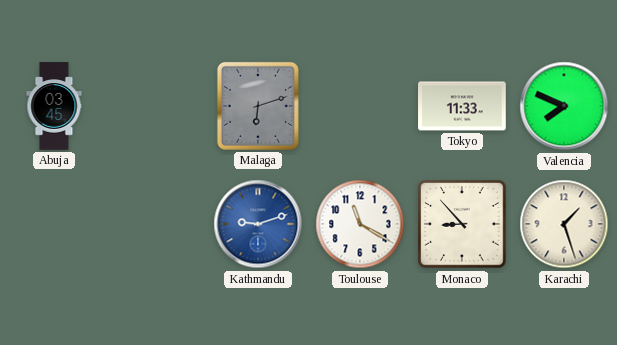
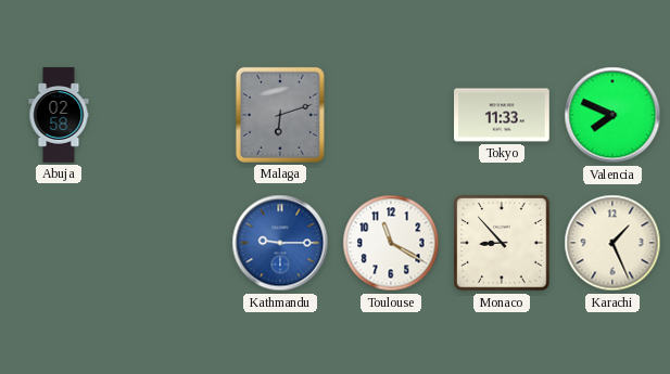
Abuja: 03:45 -> 02:58 (59, 115)
Kathmandu: 9:12 -> 9:15 (280, 243)
Karachi: 1:27 -> 1:26 (612, 243)
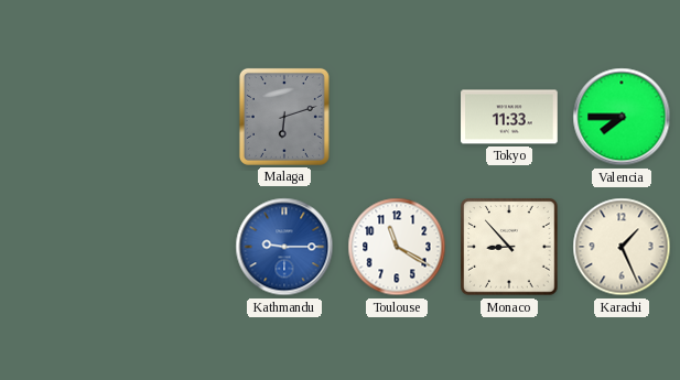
Abuja: 02:58 -> none (59, 115)
Valencia: 7:49 -> 7:45 (622, 117)
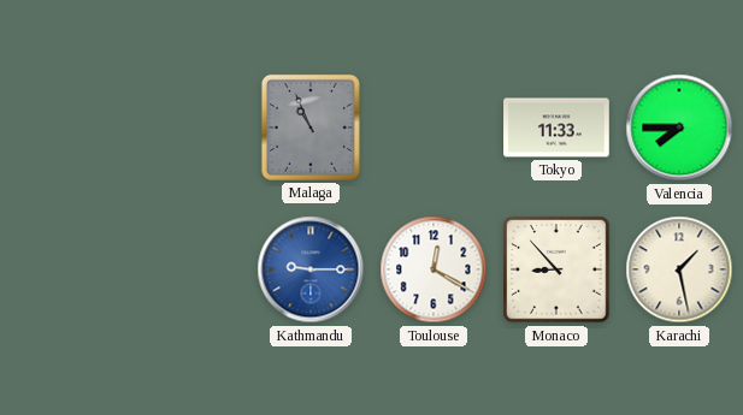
Malaga: 6:12 -> 10:56 (311, 128)
Toulouse: 11:20 -> 12:20 (434, 269)
Karachi: 1:26 -> 1:28 (679, 269)
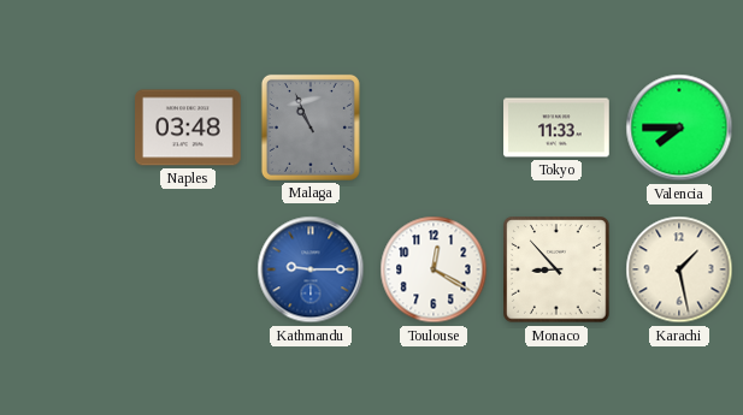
Naples: none -> 03:48 (188, 128)
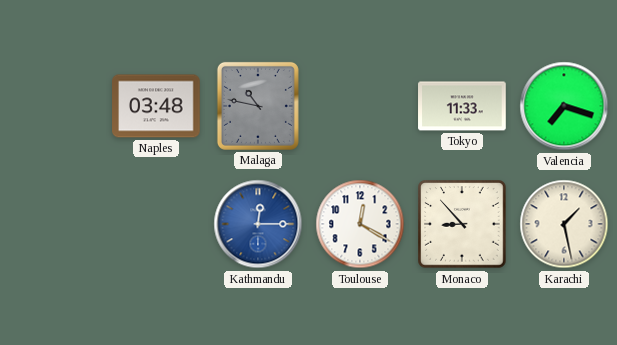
Malaga: 10:56 -> 10:47 (258, 106)
Valencia: 7:45 -> 7:18 (564, 106)
Kathmandu: 9:15 -> 12:15 (258, 224)
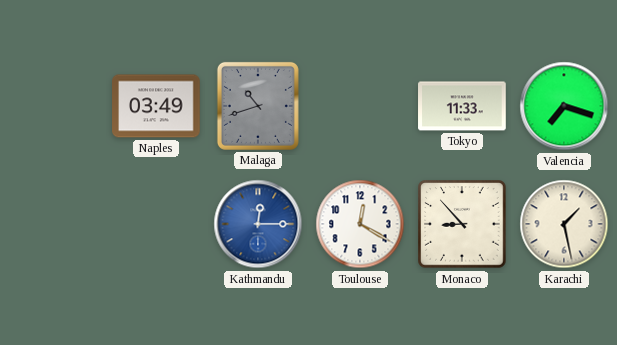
Naples: 03:48 -> 03:49 (156, 106)
Malaga: 10:47 -> 10:42 (258, 106)
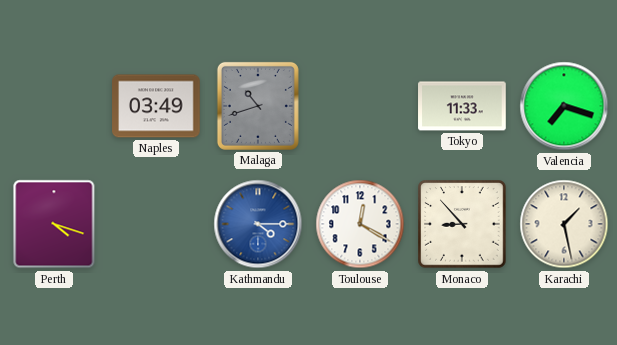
Perth: none -> 4:18 (54, 224)
Kathmandu: 12:15 -> 4:15 (258, 224)
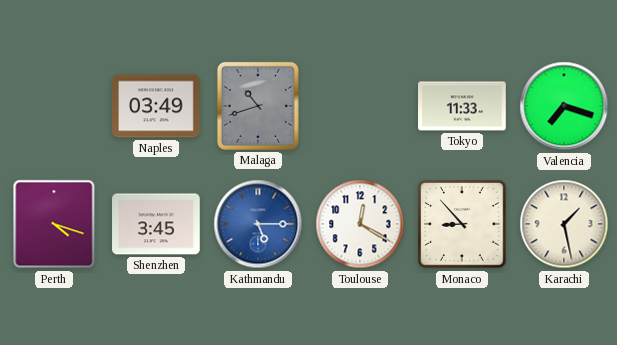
Shenzhen: none -> 3:45 (156, 224)
Kathmandu: 4:15 -> 5:15 (258, 224)
